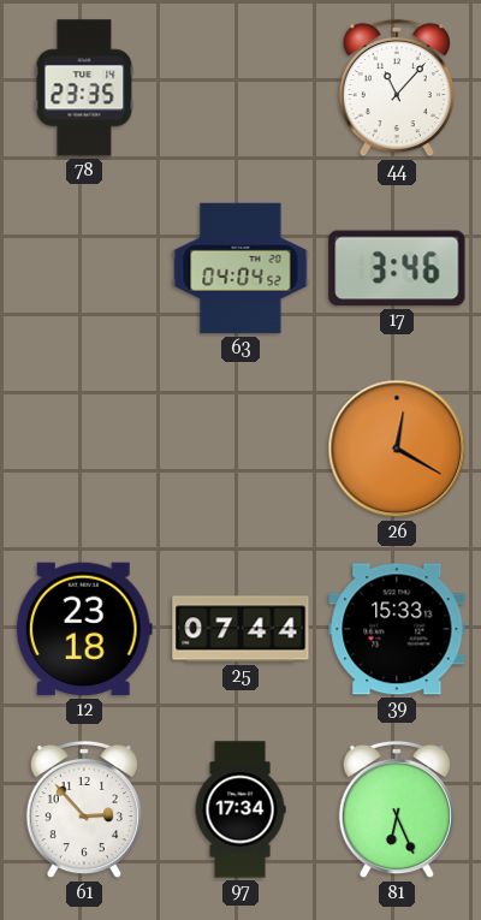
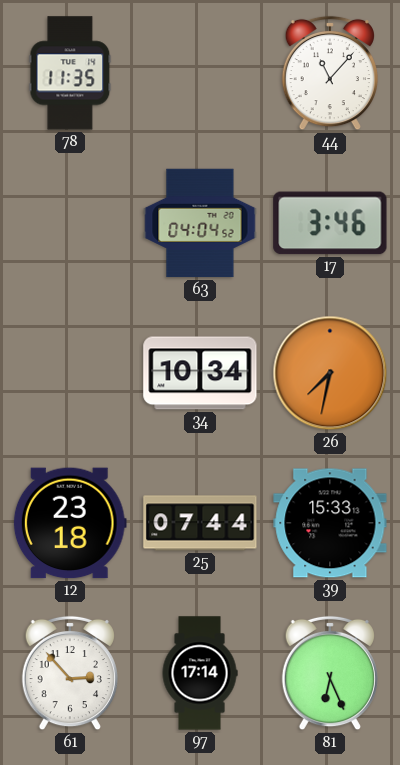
78: 23:35 -> 11:35 (70, 73)
34: none -> 10:34 (200, 373)
26: 12:20 -> 7:32 (330, 373)
97: 17:34 -> 17:14 (200, 673)
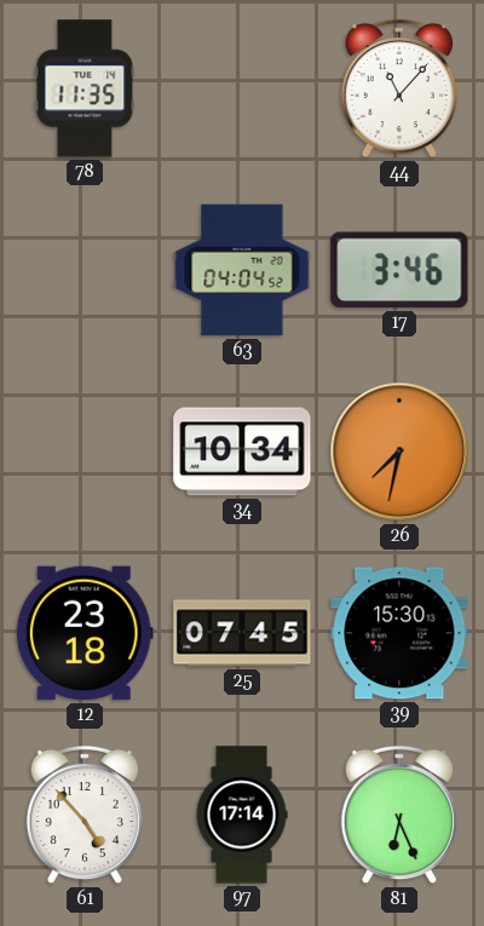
25: 07:44 -> 07:45 (242, 633)
39: 15:33 -> 15:30 (399, 633)
61: 2:53 -> 4:53 (85, 815)
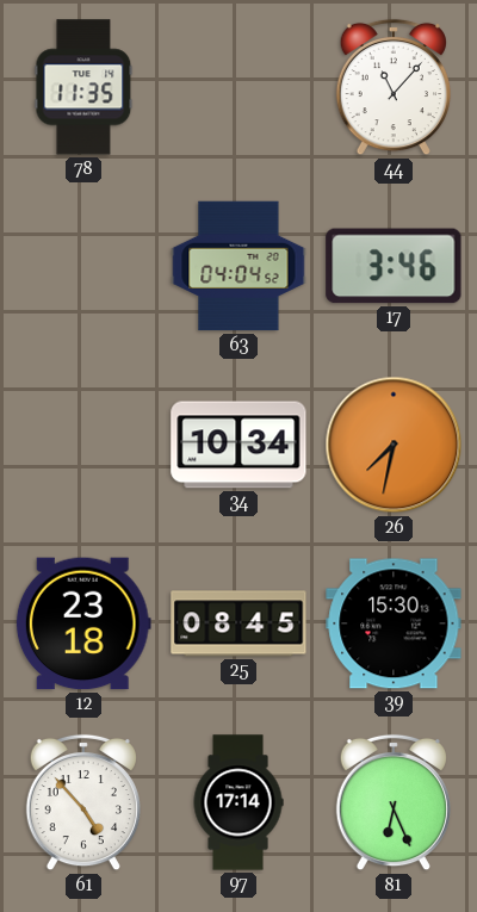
25: 07:45 -> 08:45 (238, 623)
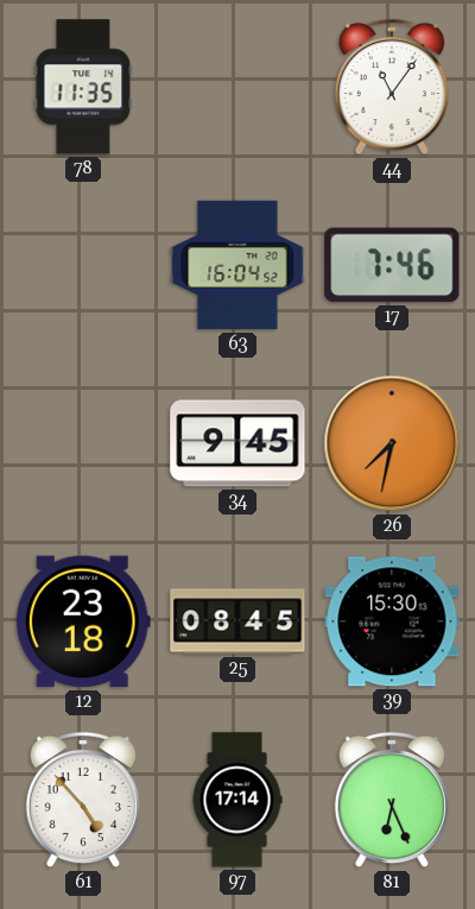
44: 11:07 -> 11:06 (392, 87)
63: 04:04 -> 16:04 (237, 265)
17: 3:46 -> 7:46 (392, 265)
34: 10:34 -> 9:45 (237, 443)
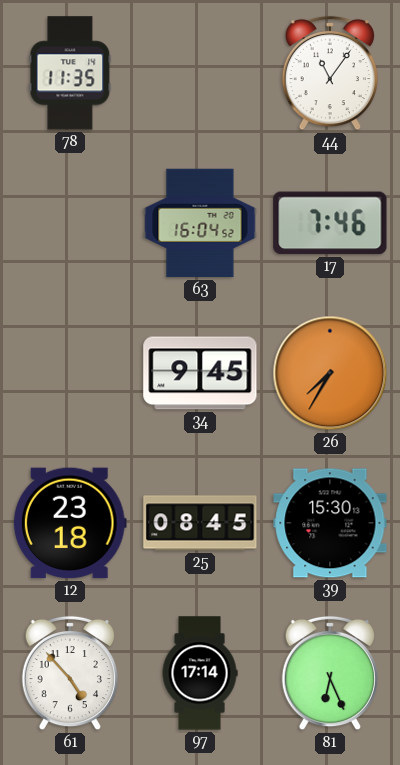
26: 7:32 -> 7:35 (330, 373)
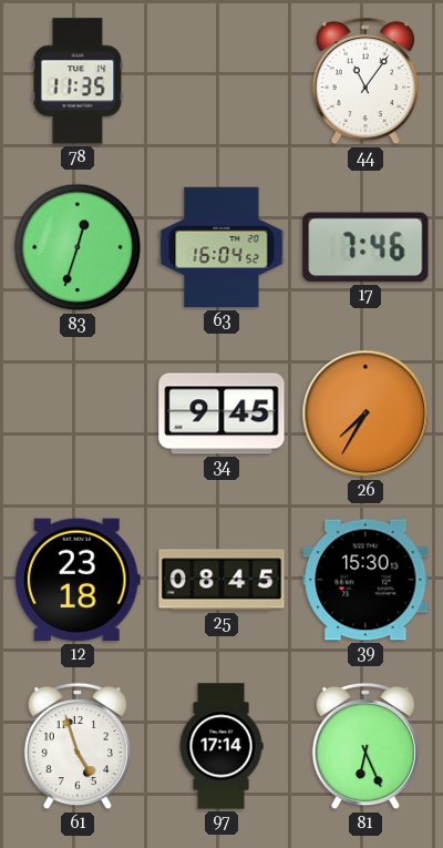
83: none -> 12:33 (78, 247)
61: 4:53 -> 4:57 (78, 746)
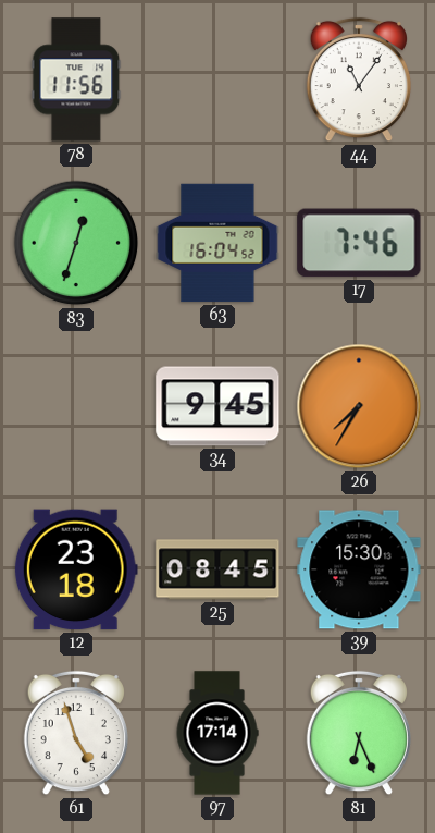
78: 11:35 -> 11:56 (76, 79)
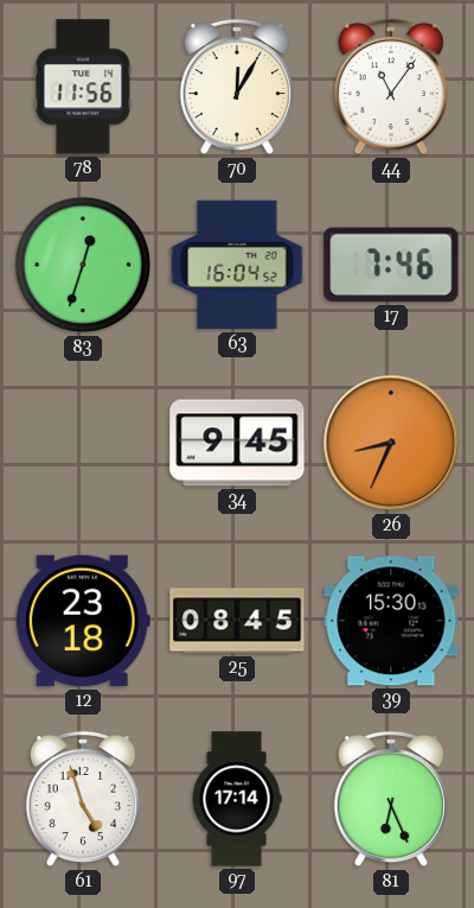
70: none -> 12:05 (237, 87)
26: 7:35 -> 8:34 (391, 443)
